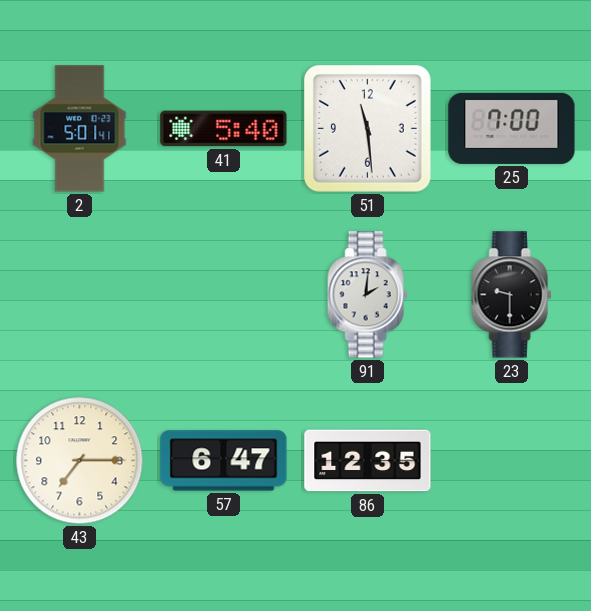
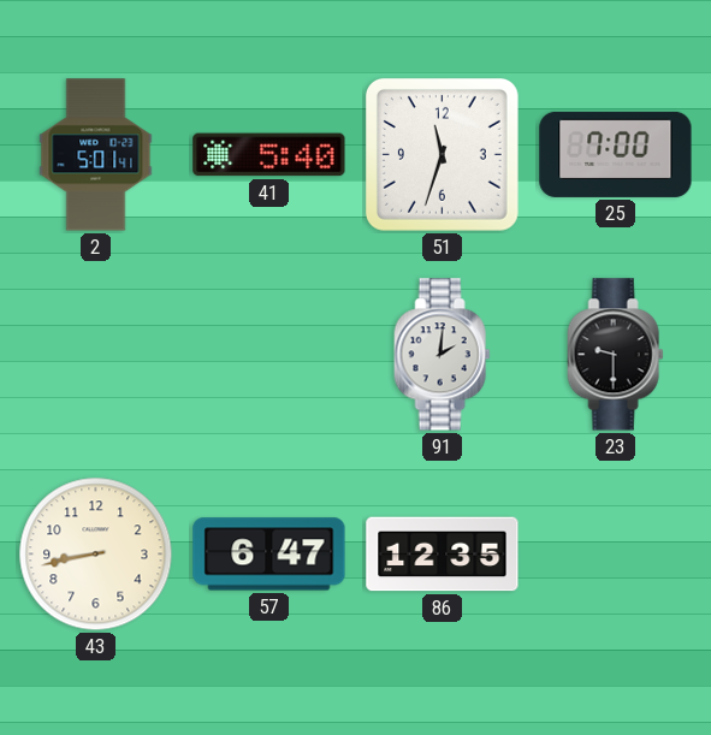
51: 11:29 -> 11:33 (442, 154)
43: 7:15 -> 8:43 (96, 555)
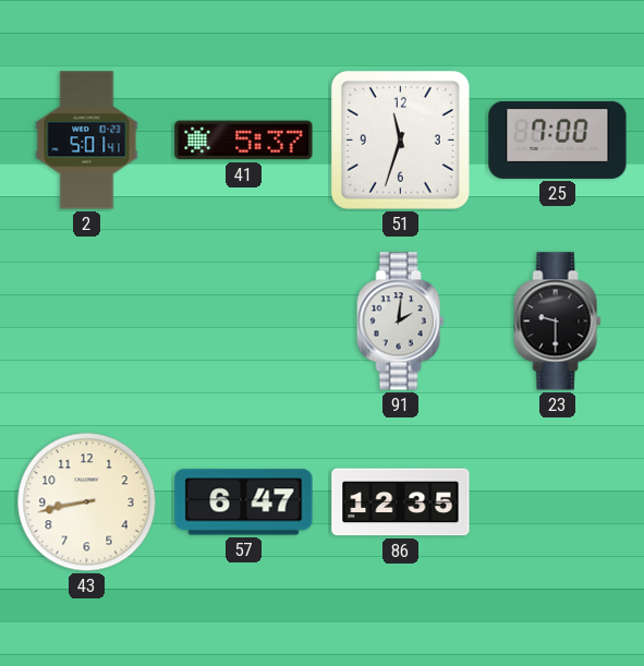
41: 5:40 -> 5:37 (244, 141)
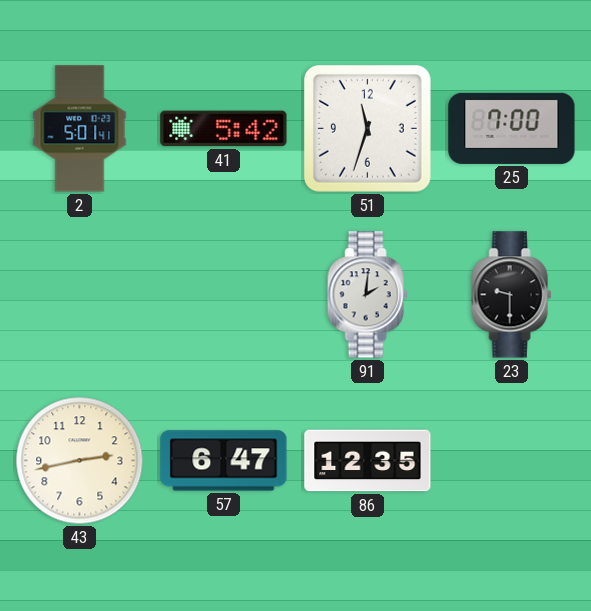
41: 5:37 -> 5:42 (224, 129)
43: 8:43 -> 2:43 (80, 461)
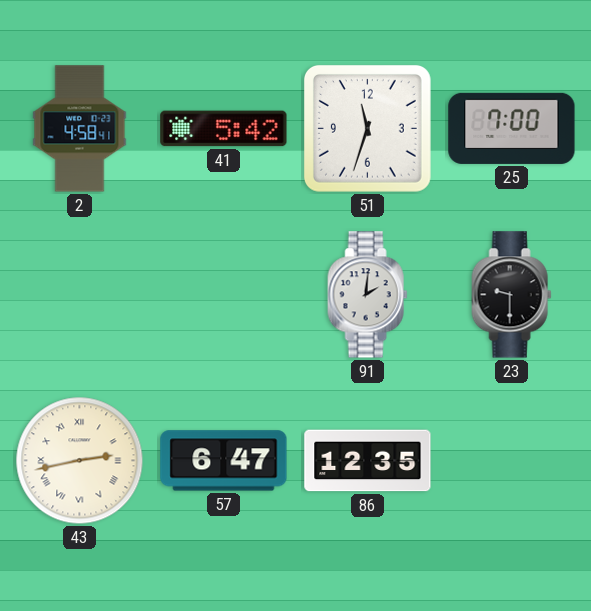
2: 5:01 -> 4:58 (80, 129)
43 numerals: Arabic -> Roman (80, 461)
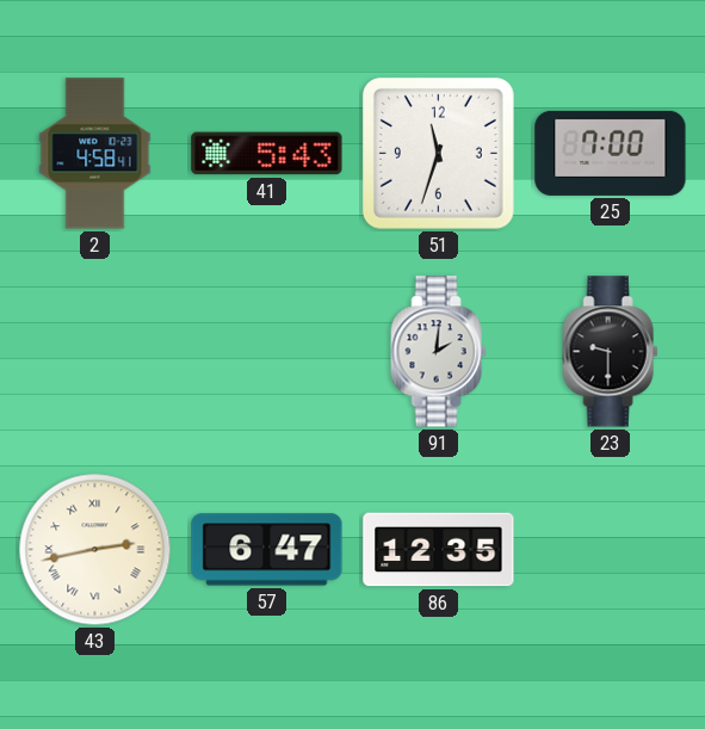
41: 5:42 -> 5:43 (267, 154)
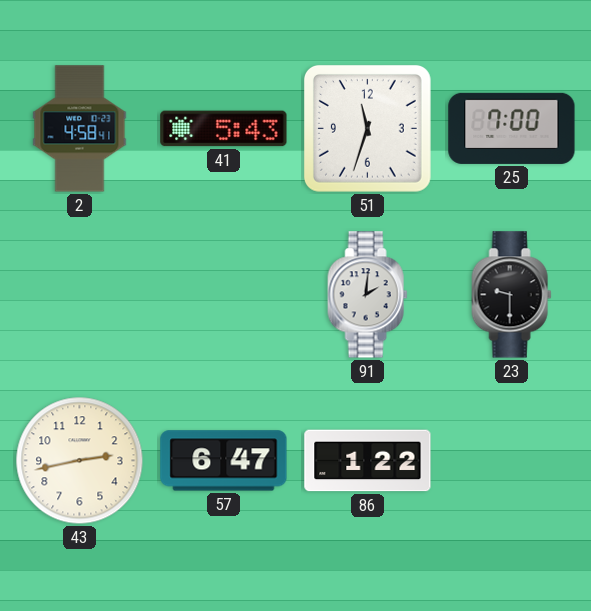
43 numerals: Roman -> Arabic (80, 461)
86: 12:35 -> 1:22 (368, 461)
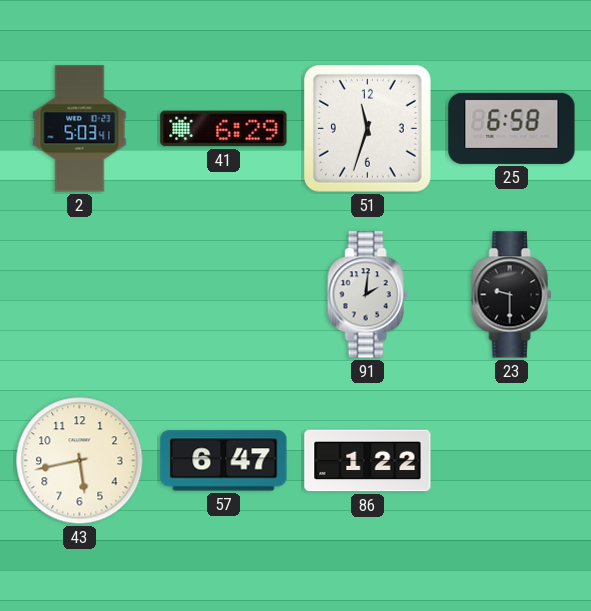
2: 4:58 -> 5:03 (80, 129)
41: 5:43 -> 6:29 (224, 129)
25: 7:00 -> 6:58 (512, 128)
43: 2:43 -> 5:43 (80, 461)
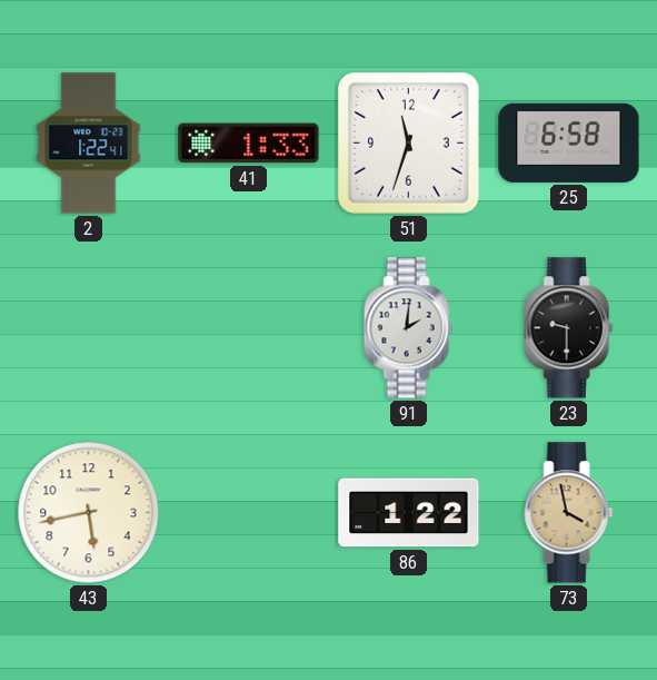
2: 5:03 -> 1:22 (89, 144)
41: 6:29 -> 1:33 (249, 144)
57: 6:47 -> none (224, 461)
73: none -> 3:58 (569, 513)
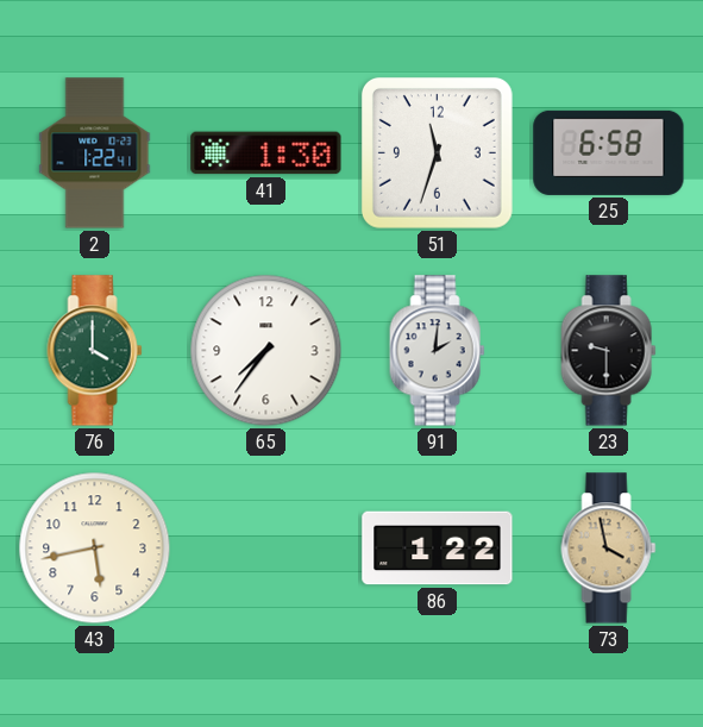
41: 1:33 -> 1:30 (266, 153)
76: none -> 4:00 (95, 351)
65: none -> 7:36 (266, 351)
